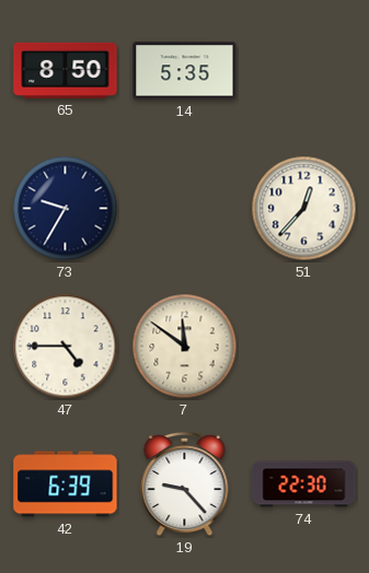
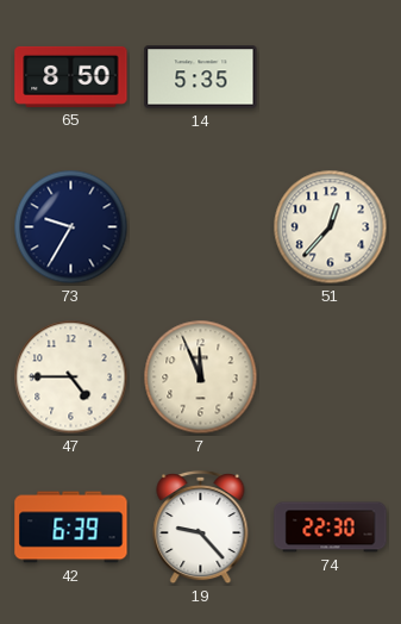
7: 11:51 -> 11:56 (201, 377)
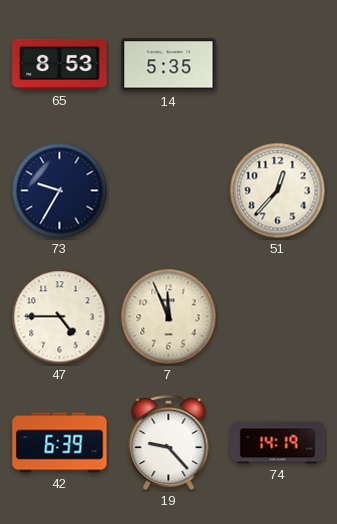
65: 8:50 -> 8:53 (60, 64)
74: 22:30 -> 14:19 (278, 443)
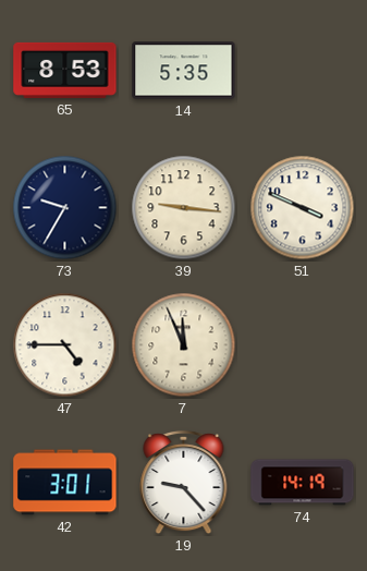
39: none -> 9:16 (184, 208)
51: 12:37 -> 3:49 (303, 208)
42: 6:39 -> 3:01 (65, 483)
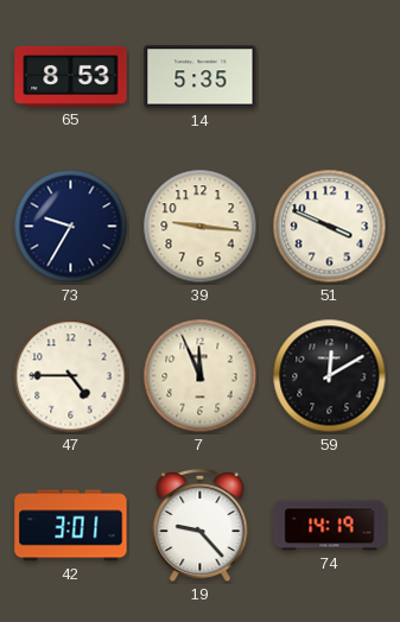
59: none -> 12:10 (330, 376)
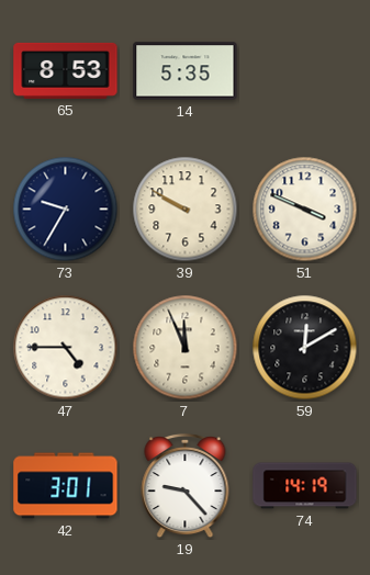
39: 9:16 -> 9:50 (186, 210)
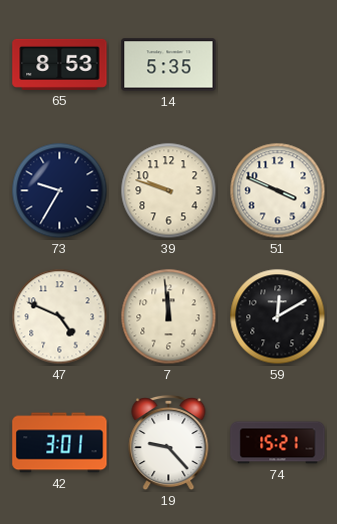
39: 9:50 -> 9:48 (169, 191)
47: 4:45 -> 4:49 (60, 317)
7: 11:56 -> 11:59 (169, 317)
74: 14:19 -> 15:21 (278, 443)
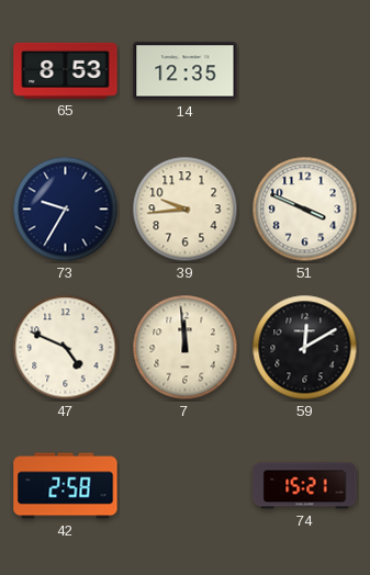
14: 5:35 -> 12:35 (186, 71)
39: 9:48 -> 9:44 (186, 210)
42: 3:01 -> 2:58 (66, 486)
19: 9:23 -> none (169, 443)
